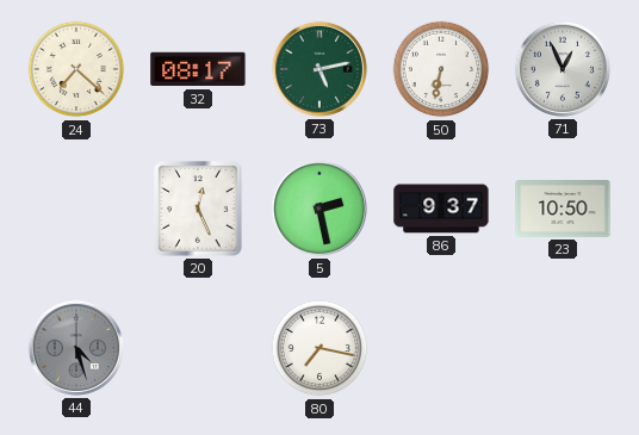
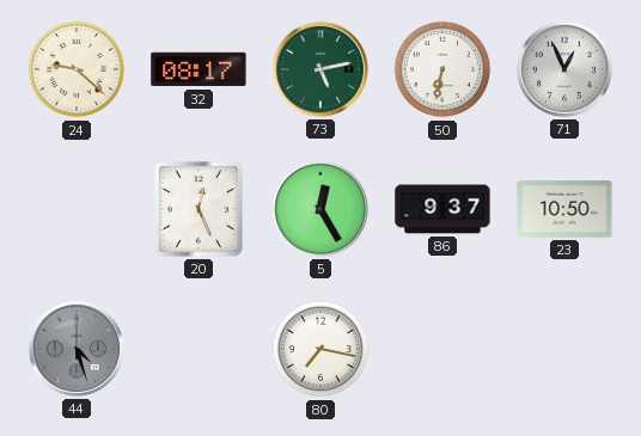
24: 7:22 -> 9:22 (77, 69)
5: 2:28 -> 12:25 (320, 209)
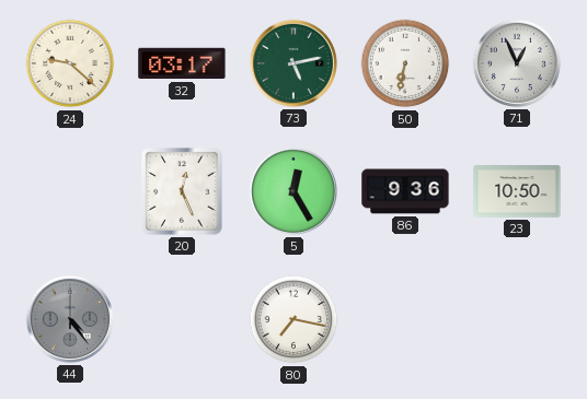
32: 08:17 -> 03:17 (182, 63)
86: 9:37 -> 9:36 (405, 191)
44: 4:27 -> 4:24 (70, 319)
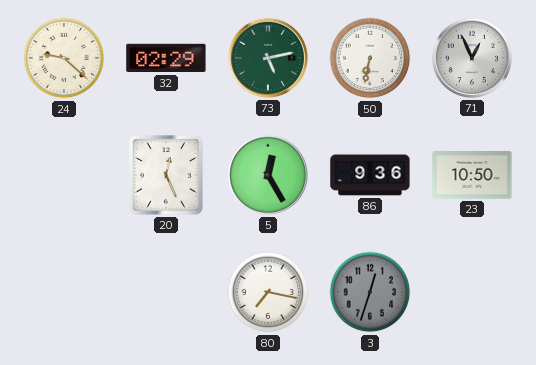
32: 03:17 -> 02:29 (166, 58)
44: 4:24 -> none (70, 319)
3: none -> 12:33 (370, 292)
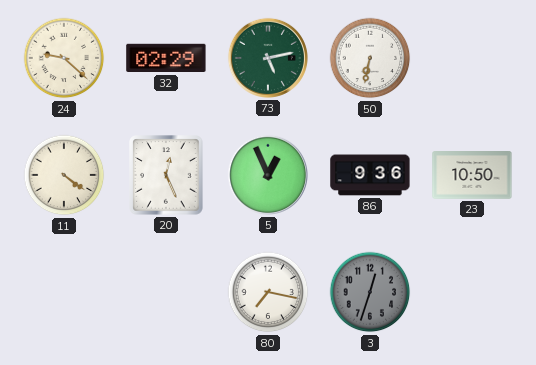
71: 12:56 -> none (472, 58)
11: none -> 4:21 (64, 175)
5: 12:25 -> 12:56 (268, 175)
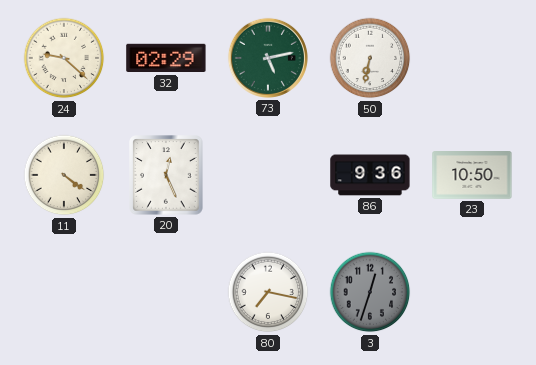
5: 12:56 -> none (268, 175)
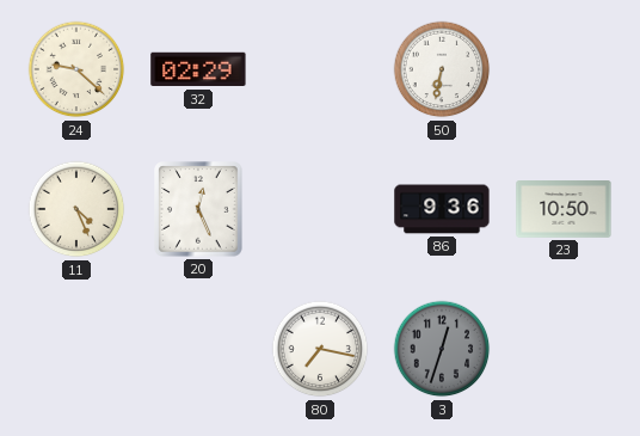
73: 5:13 -> none (268, 58)
11: 4:21 -> 4:26 (76, 209)
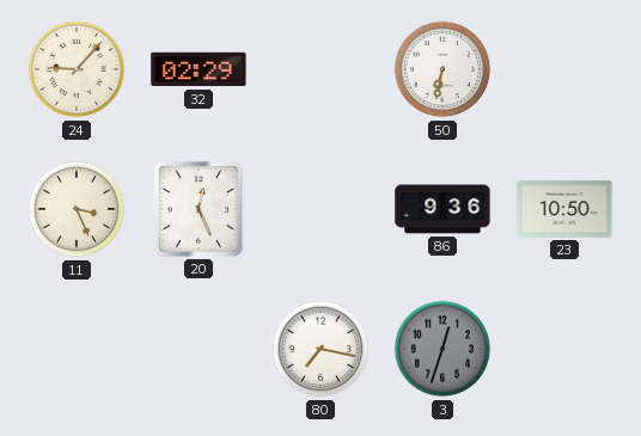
24: 9:22 -> 9:07 (77, 69)
11: 4:26 -> 3:26 (77, 209)
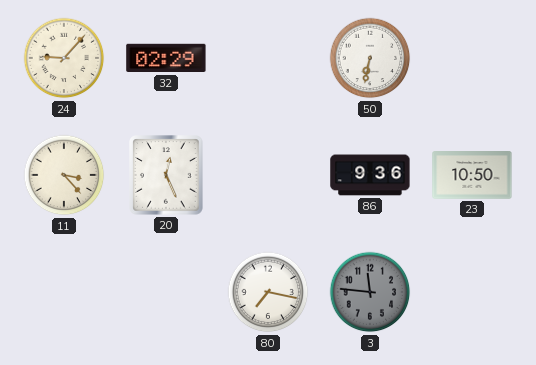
11: 3:26 -> 3:23 (64, 175)
3: 12:33 -> 11:46 (370, 292)
